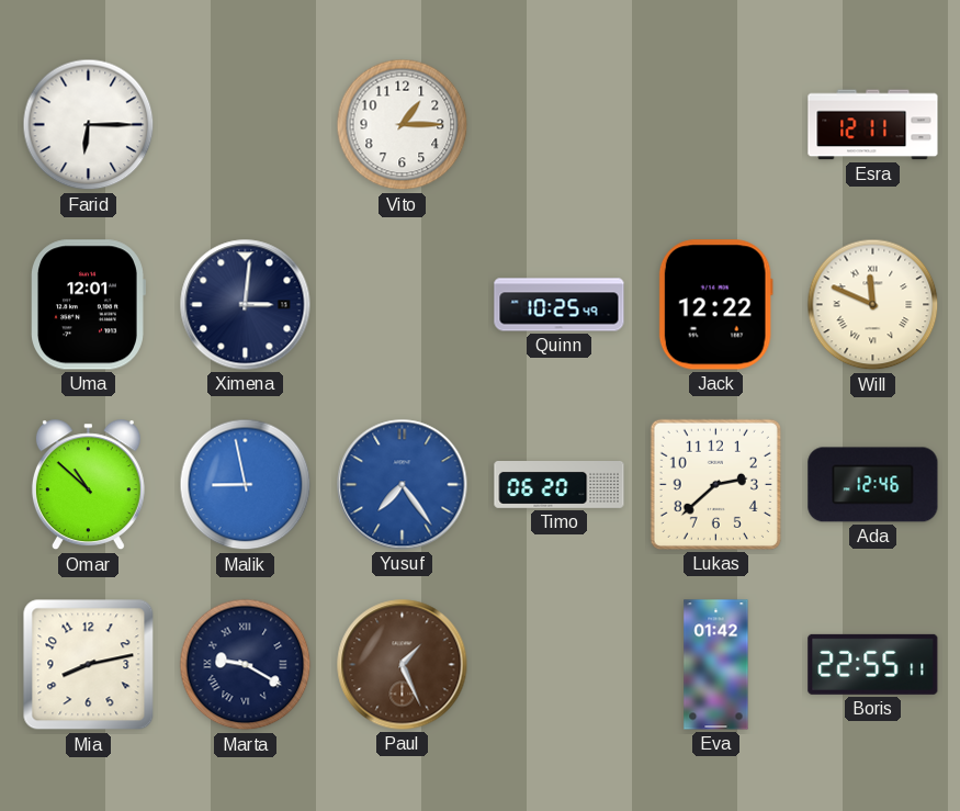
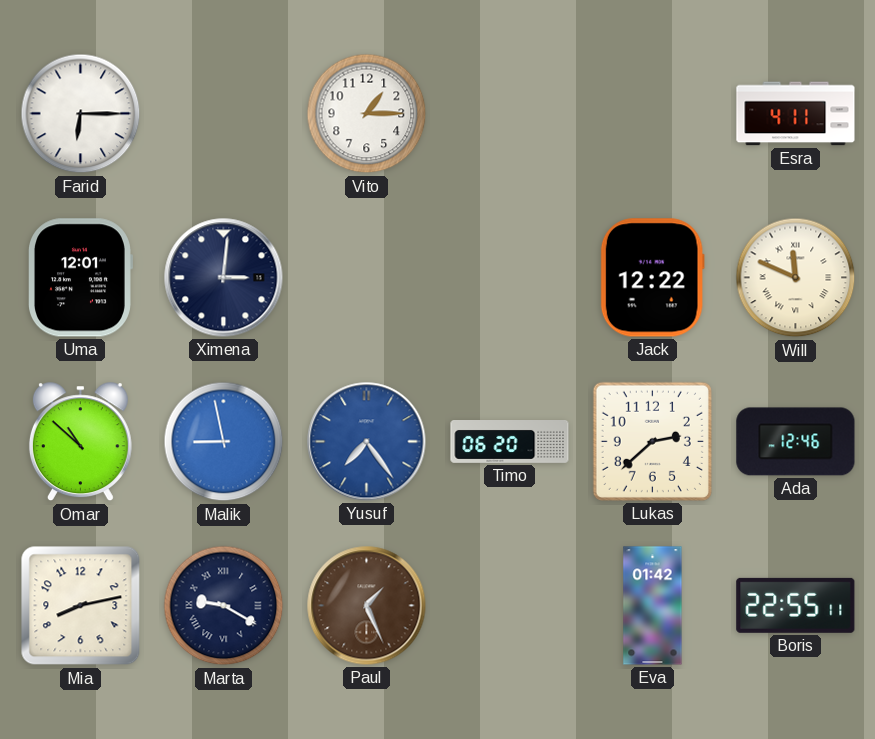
Esra: 12:11 -> 4:11 (796, 114)
Quinn: 10:25 -> none (560, 305)
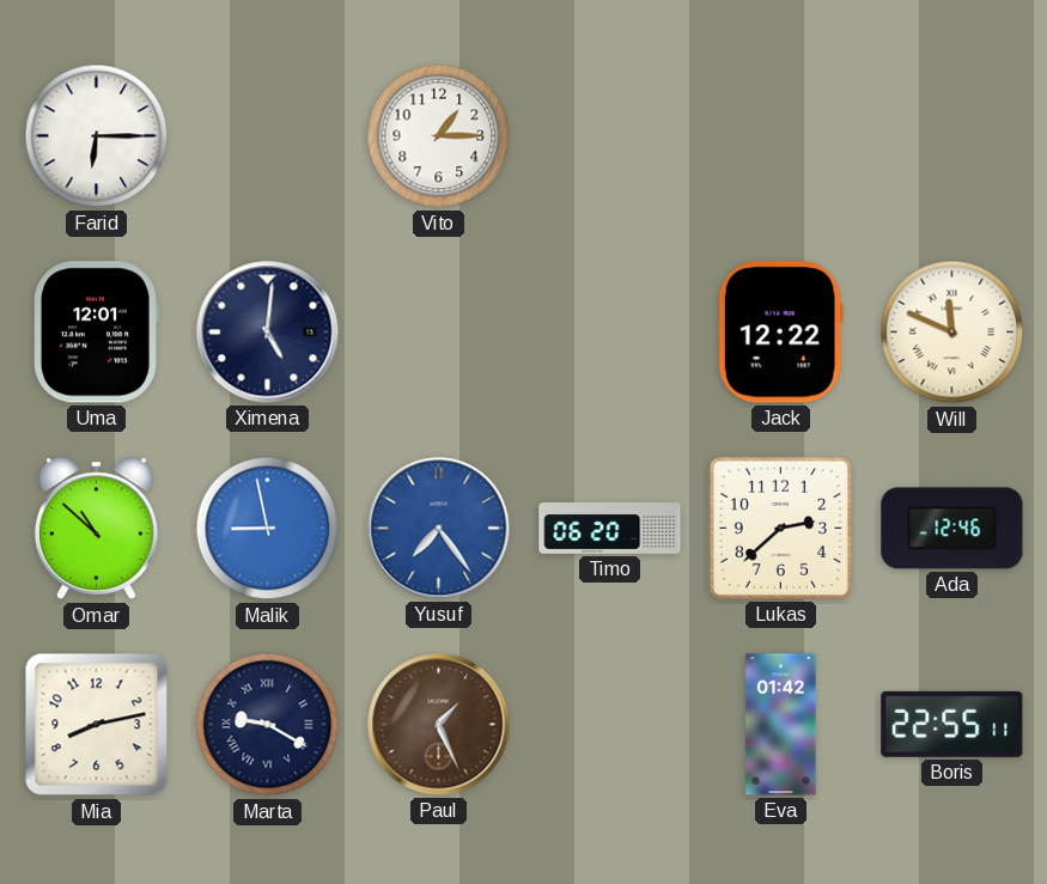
Esra: 4:11 -> none (796, 114)
Ximena: 3:01 -> 5:01 (268, 333)
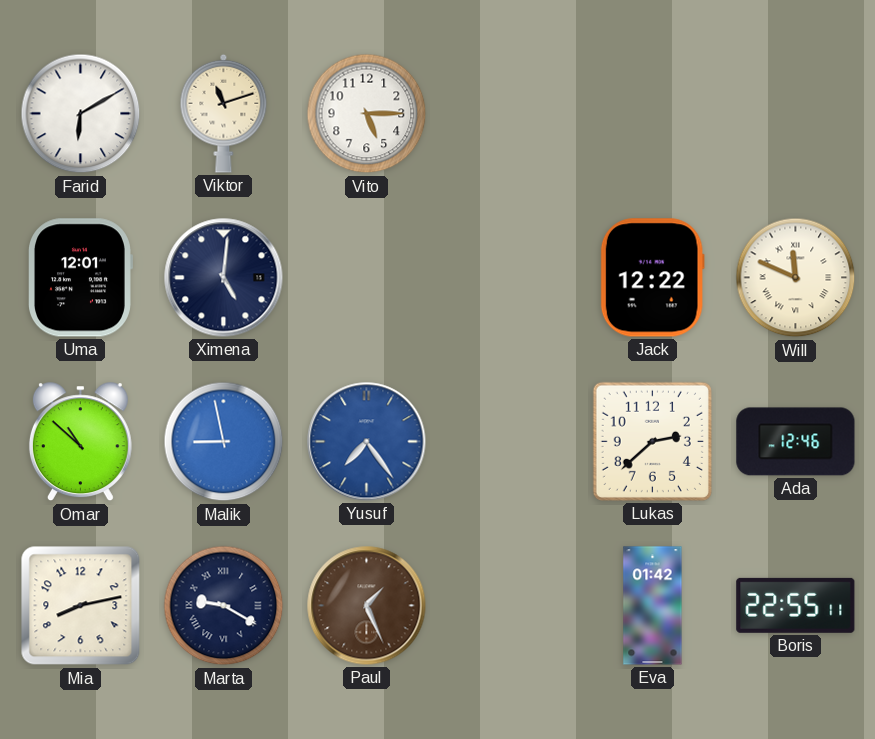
Farid: 6:15 -> 6:10 (81, 114)
Viktor: none -> 11:12 (224, 113)
Vito: 1:15 -> 5:15 (367, 114)
Timo: 06:20 -> none (610, 529)
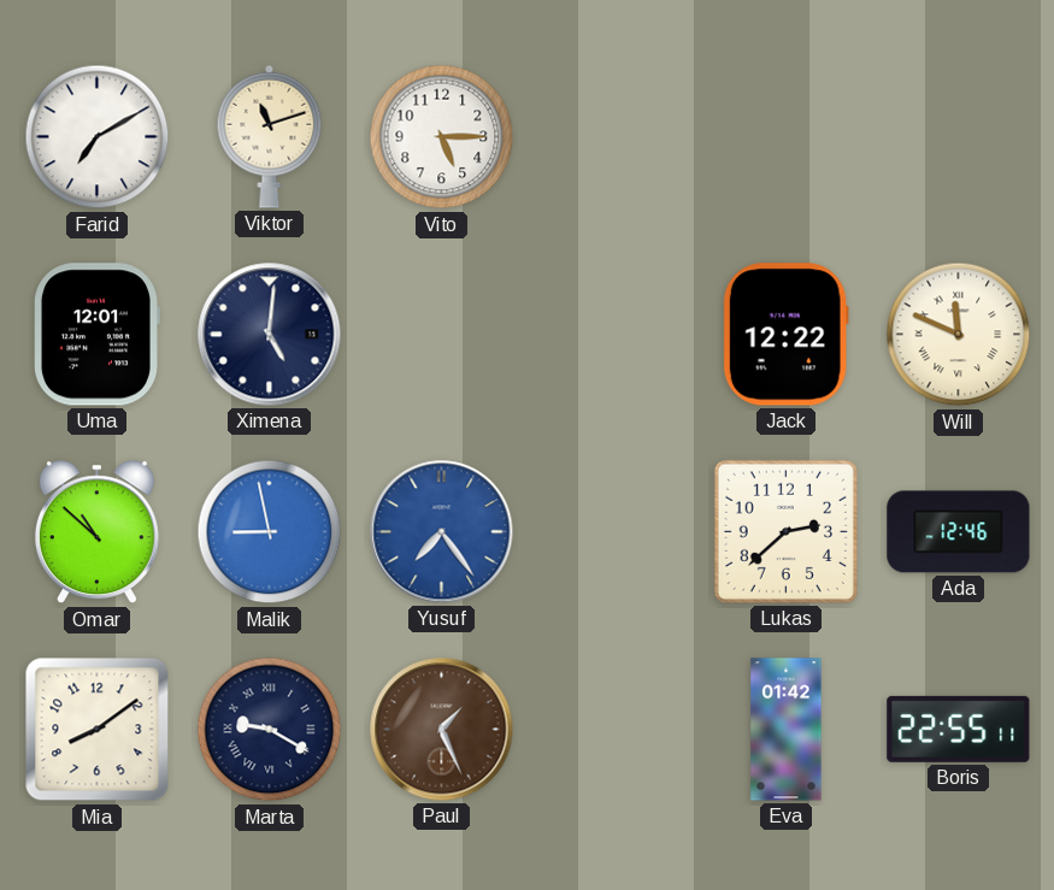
Farid: 6:10 -> 7:10 (98, 137)
Mia: 8:13 -> 8:09 (98, 730)
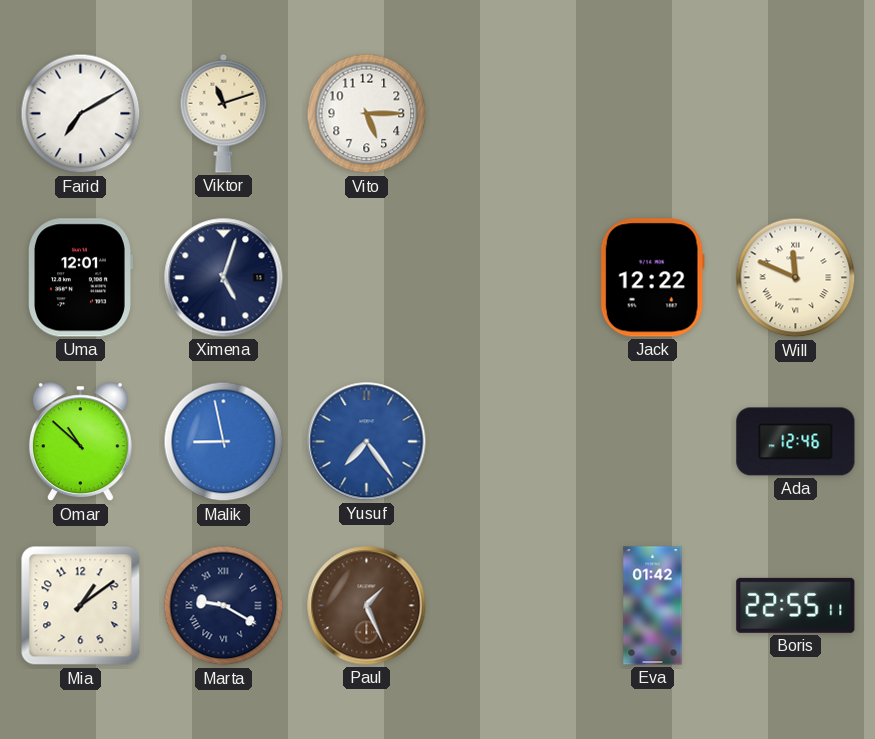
Ximena: 5:01 -> 5:03 (224, 278)
Lukas: 2:38 -> none (785, 531)
Mia: 8:09 -> 1:09 (81, 606)
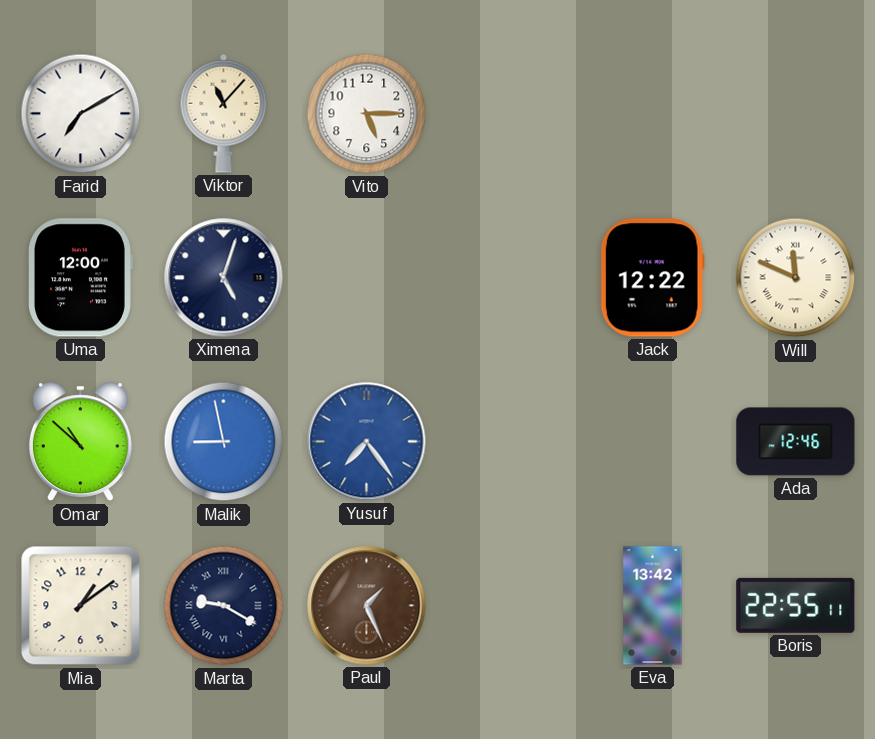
Viktor: 11:12 -> 11:07 (224, 113)
Uma: 12:01 -> 12:00 (80, 278)
Eva: 01:42 -> 13:42 (653, 606)
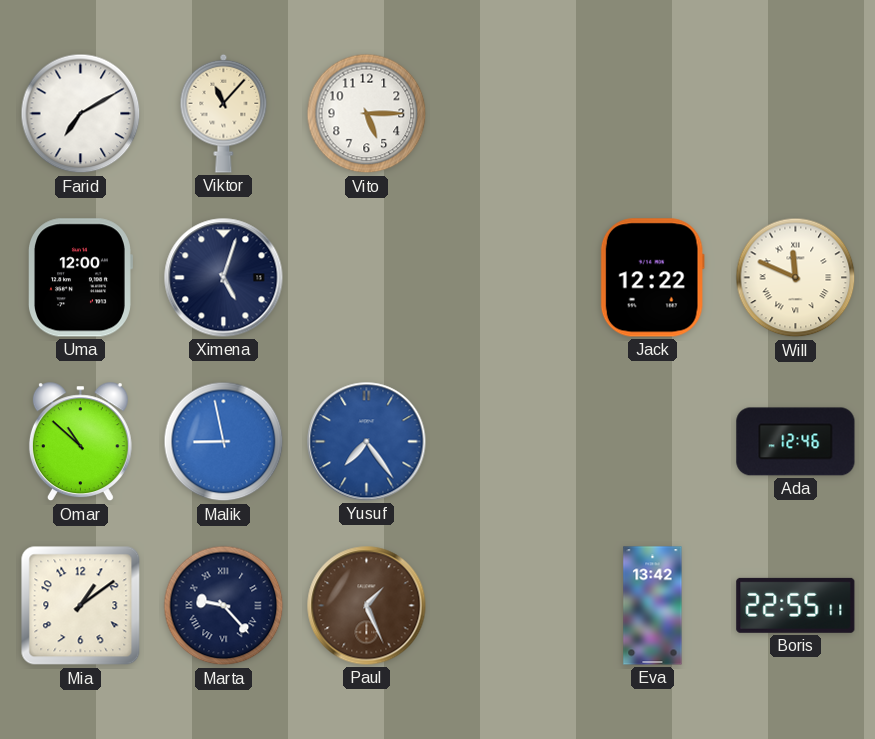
Marta: 9:20 -> 9:23 (224, 606)
